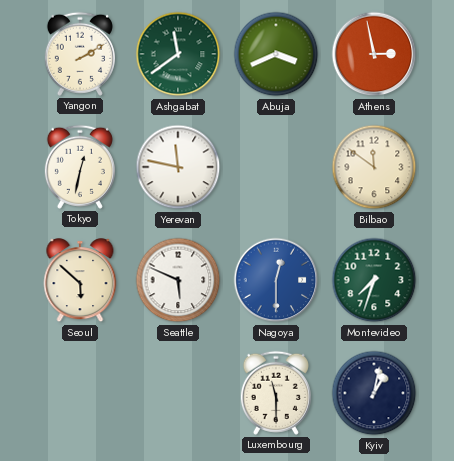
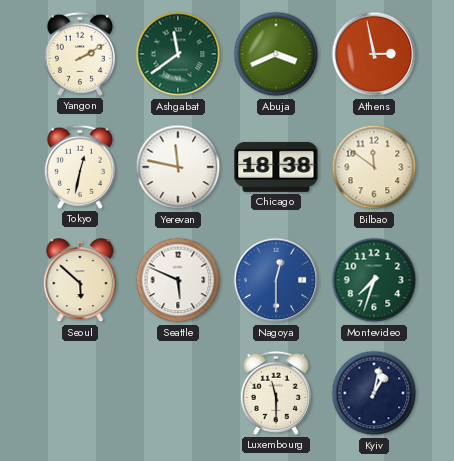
Chicago: none -> 18:38 (276, 167)
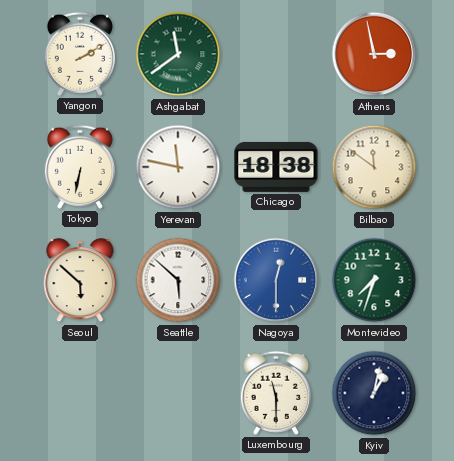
Abuja: 3:41 -> none (276, 54)
Tokyo: 12:32 -> 6:32 (80, 167)
Seattle: 5:49 -> 5:52 (178, 280)
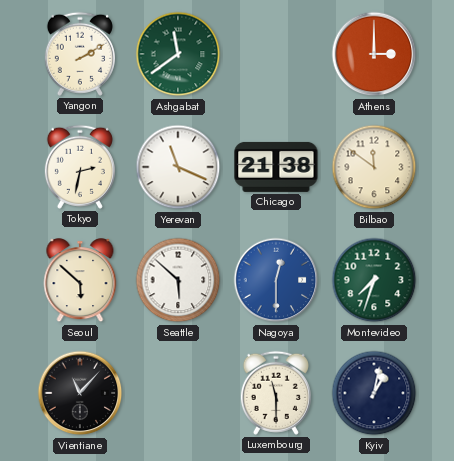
Athens: 2:58 -> 3:00 (374, 54)
Tokyo: 6:32 -> 2:32 (80, 167)
Yerevan: 11:47 -> 11:19 (178, 167)
Chicago: 18:38 -> 21:38 (276, 167)
Vientiane: none -> 11:07 (80, 393)
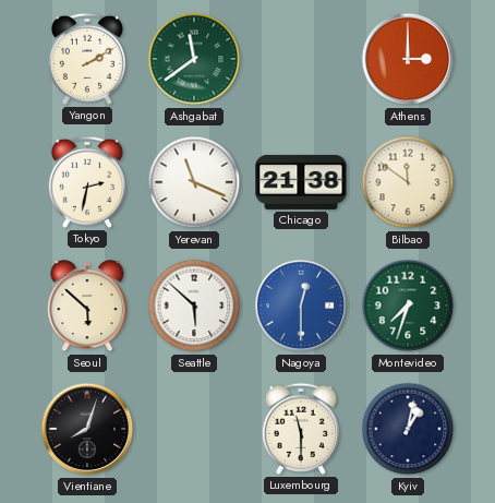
Vientiane: 11:07 -> 8:03 (87, 429)
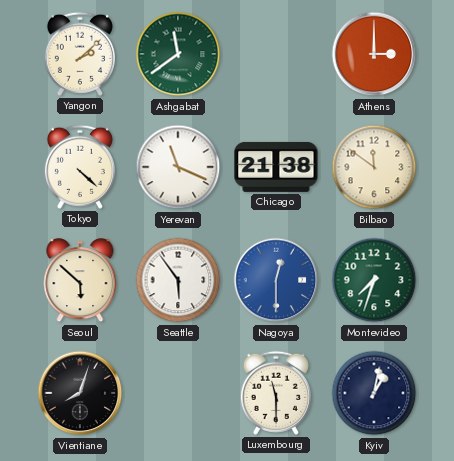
Yangon: 2:10 -> 2:08 (80, 54)
Tokyo: 2:32 -> 4:22 (80, 167)
Seattle: 5:52 -> 5:54 (178, 280)
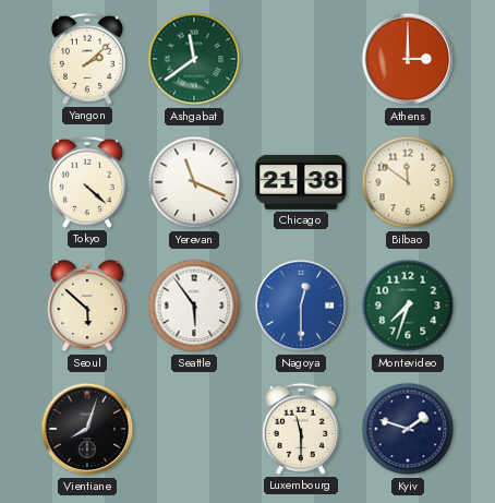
Kyiv: 1:02 -> 1:48 (408, 429)
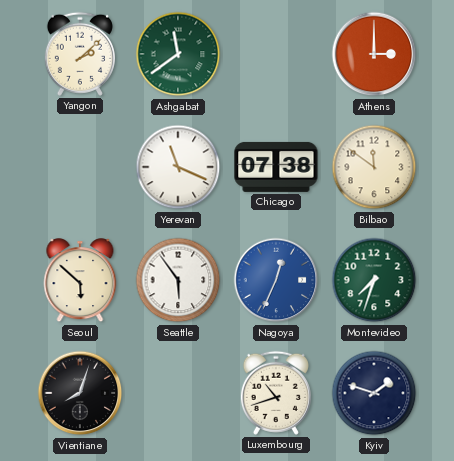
Tokyo: 4:22 -> none (87, 182)
Chicago: 21:38 -> 07:38 (276, 167)
Nagoya: 12:30 -> 12:34 (276, 280)
Luxembourg: 11:30 -> 10:42 (276, 393)
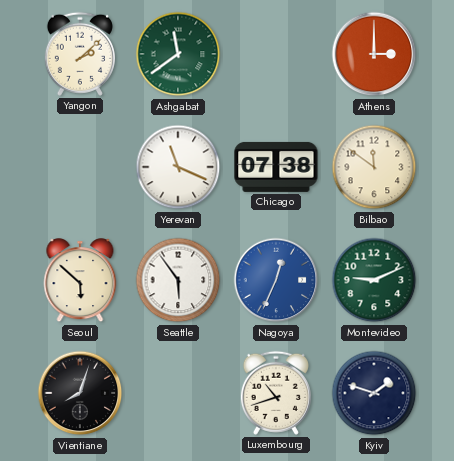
Montevideo: 7:33 -> 9:11 (374, 280)
